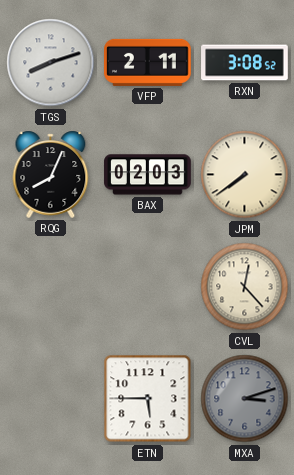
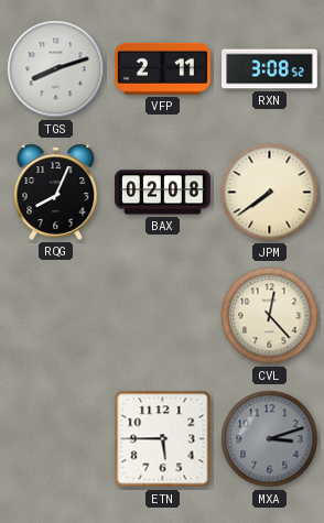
BAX: 02:03 -> 02:08 (163, 193)
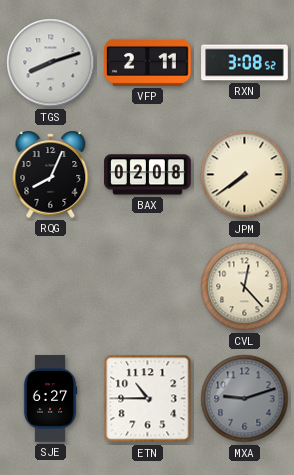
SJE: none -> 6:27 (50, 399)
ETN: 5:45 -> 10:45 (148, 399)
MXA: 3:12 -> 9:12 (245, 399)
